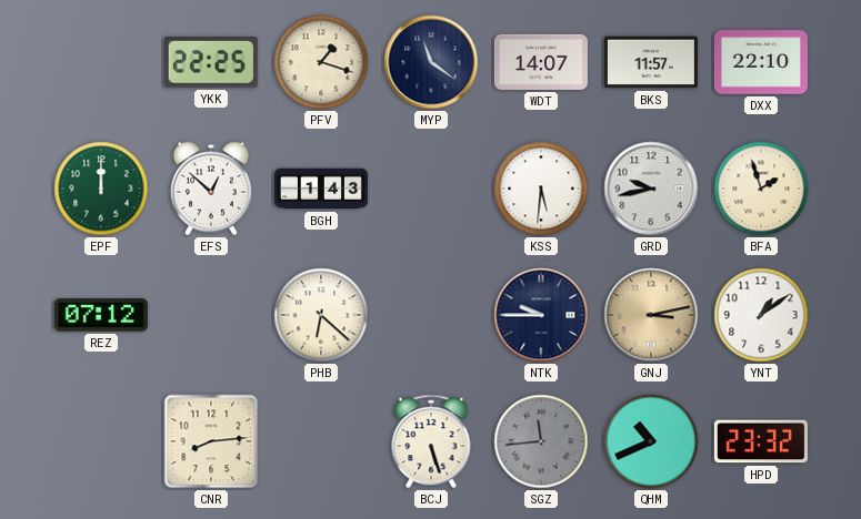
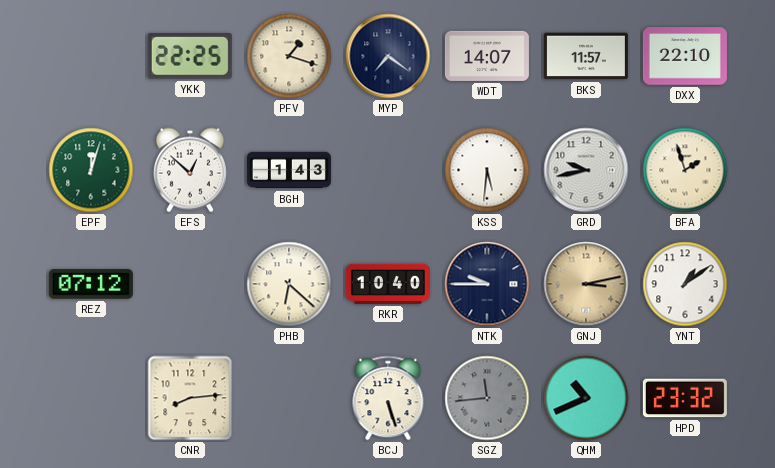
MYP: 11:21 -> 7:21 (388, 56)
EPF: 12:00 -> 12:03 (91, 170)
RKR: none -> 10:40 (388, 284)
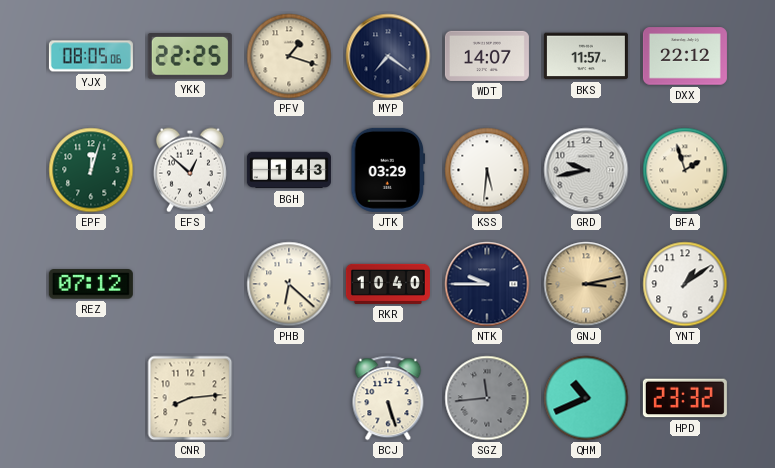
YJX: none -> 08:05 (91, 56)
DXX: 22:10 -> 22:12 (685, 56)
JTK: none -> 03:29 (388, 170)
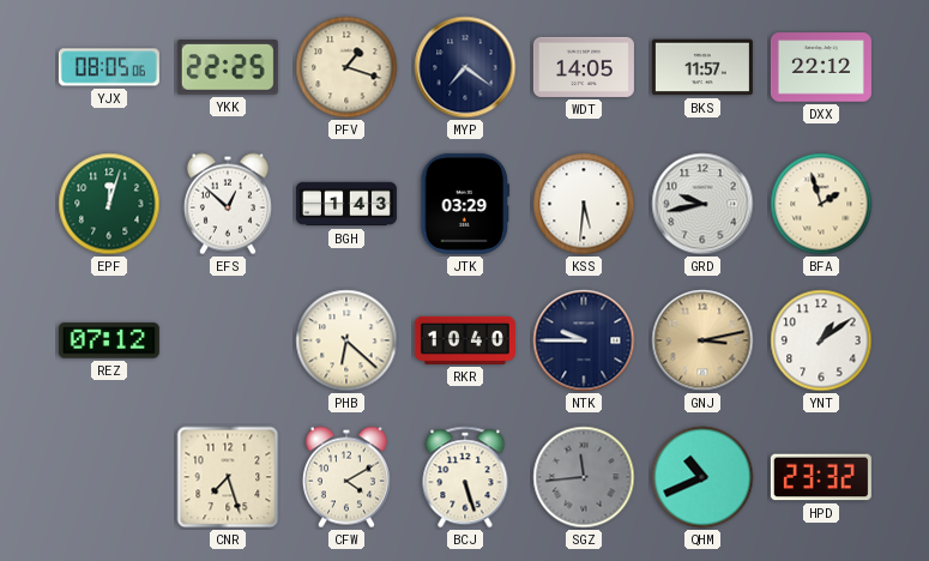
WDT: 14:07 -> 14:05 (584, 67)
CNR: 8:14 -> 7:27 (228, 477)
CFW: none -> 4:10 (346, 477)
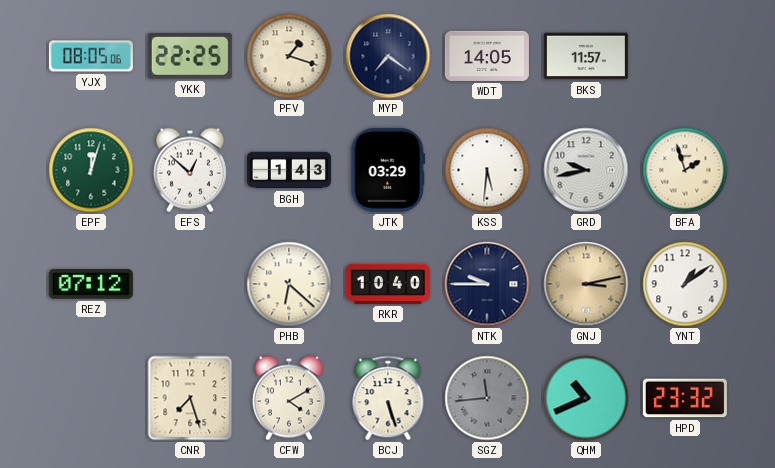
DXX: 22:12 -> none (821, 67)
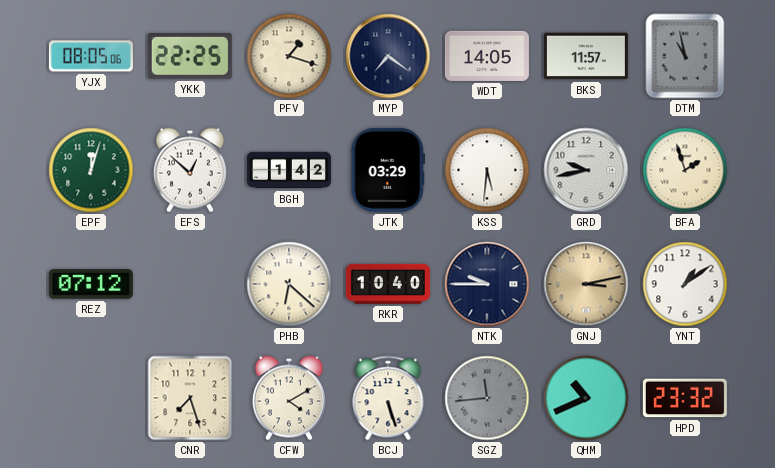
DTM: none -> 10:58 (685, 56)
BGH: 1:43 -> 1:42 (289, 170)
